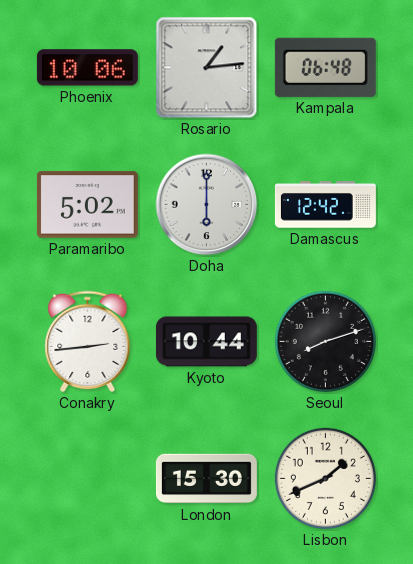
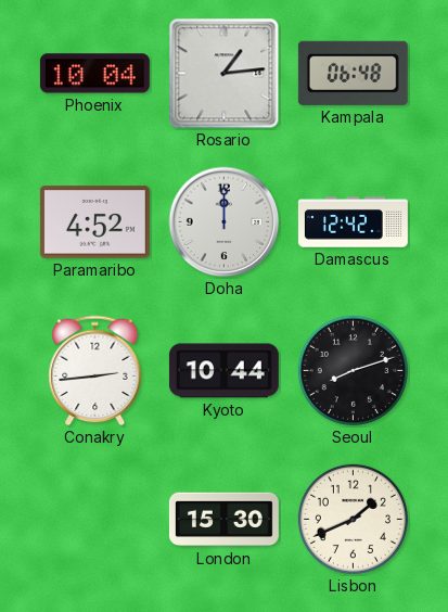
Phoenix: 10:06 -> 10:04 (94, 74)
Paramaribo: 5:02 -> 4:52 (94, 222)
Doha: 6:00 -> 12:00 (225, 222)
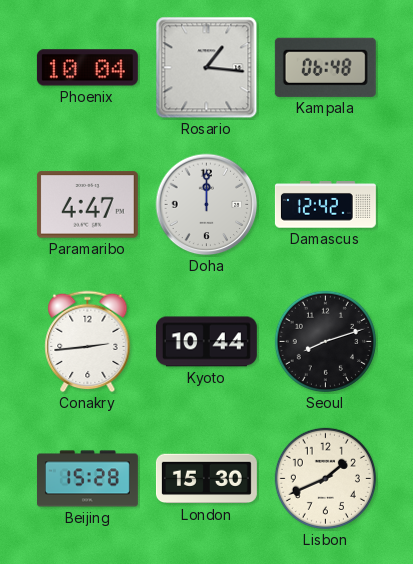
Rosario: 1:14 -> 1:16 (207, 68)
Paramaribo: 4:52 -> 4:47 (87, 205)
Beijing: none -> 15:28 (87, 479)
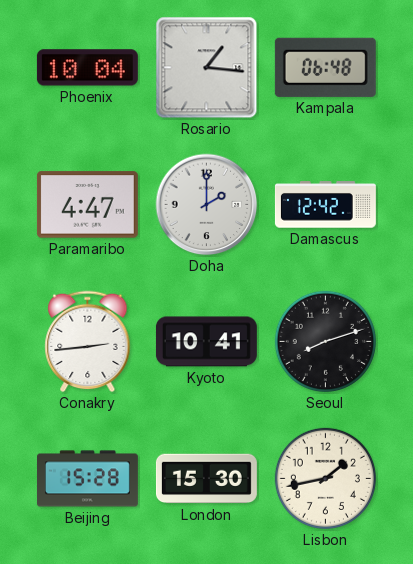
Doha: 12:00 -> 2:00 (207, 205)
Kyoto: 10:44 -> 10:41 (206, 342)
Lisbon: 1:41 -> 1:43 (325, 478)
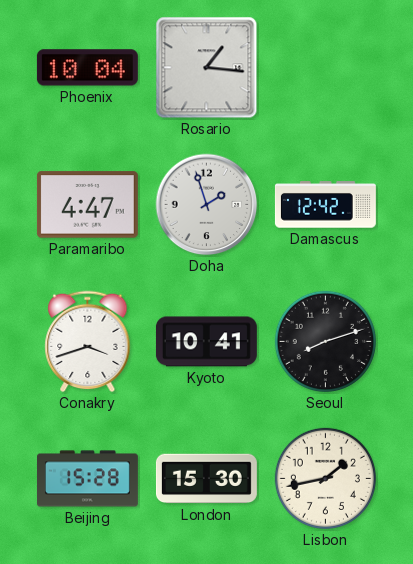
Kampala: 06:48 -> none (325, 67)
Doha: 2:00 -> 1:57 (207, 205)
Conakry: 2:44 -> 3:42 (88, 342)
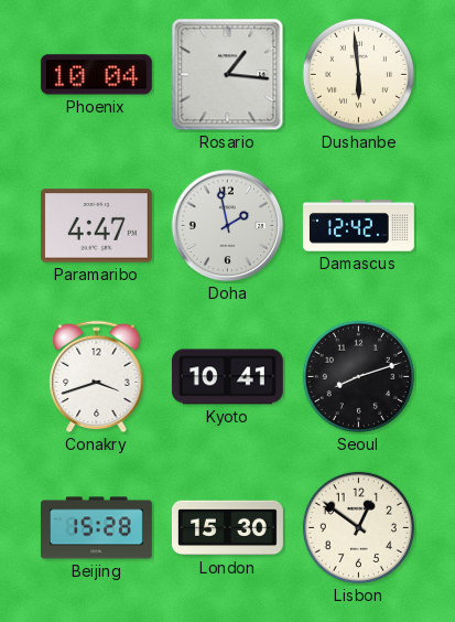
Dushanbe: none -> 5:59 (358, 74)
Doha: 1:57 -> 1:58 (228, 226)
Lisbon: 1:43 -> 12:51 (358, 527)
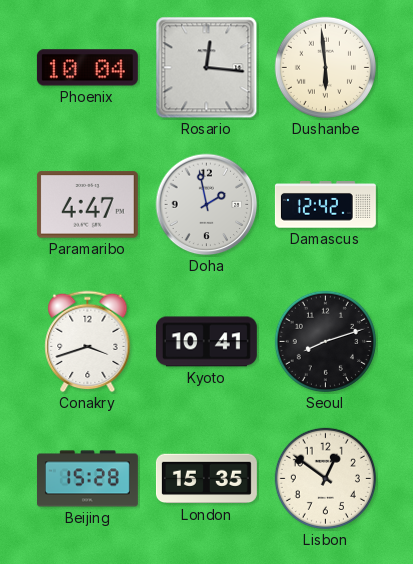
Rosario: 1:16 -> 12:16 (207, 68)
London: 15:30 -> 15:35 (206, 479)
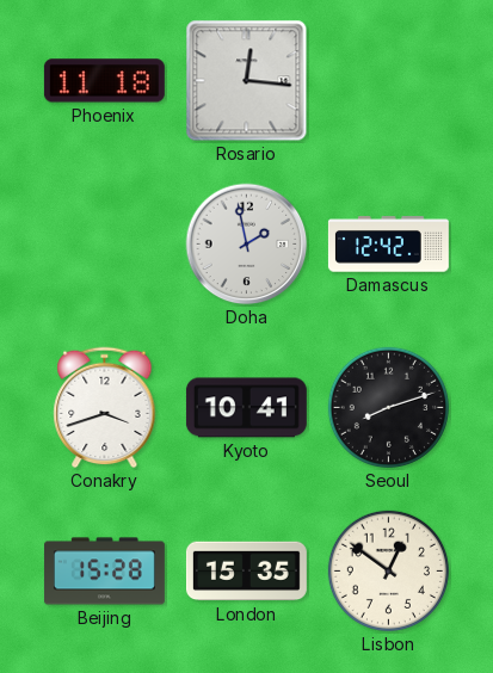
Phoenix: 10:04 -> 11:18 (104, 81)
Dushanbe: 5:59 -> none (325, 67)
Paramaribo: 4:47 -> none (87, 205)
